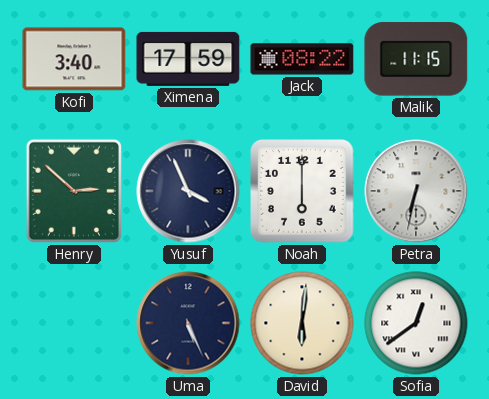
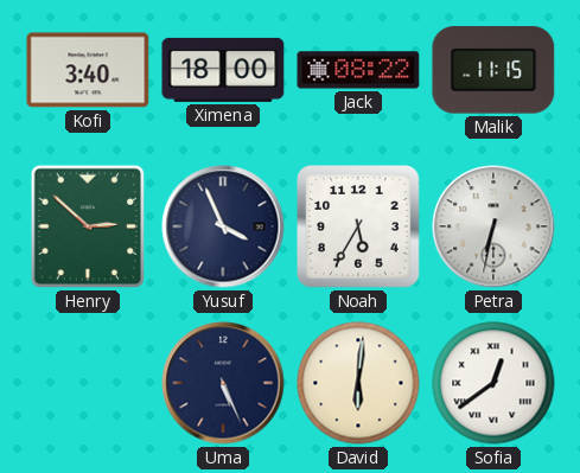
Ximena: 17:59 -> 18:00 (223, 70)
Noah: 6:00 -> 5:35 (359, 228)
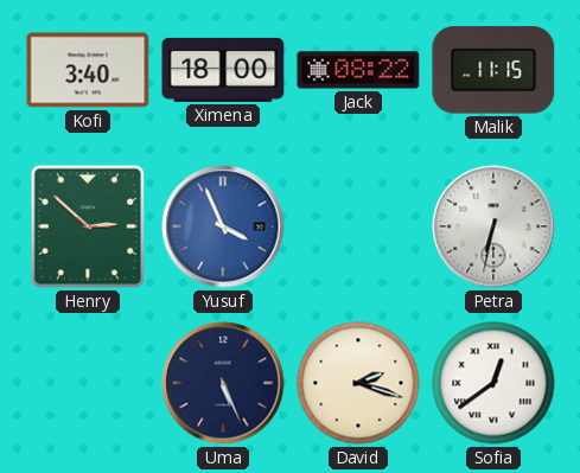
Yusuf dial: navy -> blue (223, 226)
Noah: 5:35 -> none (359, 228)
David: 6:01 -> 2:18 (358, 383)
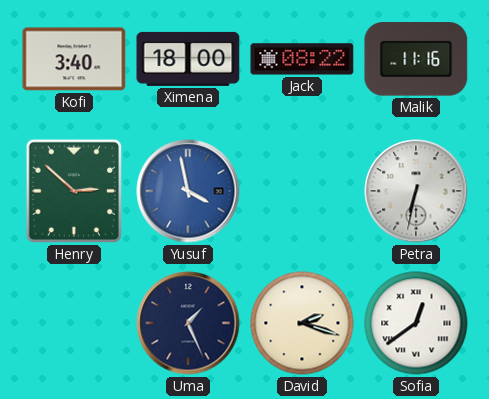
Malik: 11:15 -> 11:16 (416, 59)
Yusuf: 3:56 -> 3:58 (188, 191)
Uma: 5:26 -> 1:26 (188, 323)
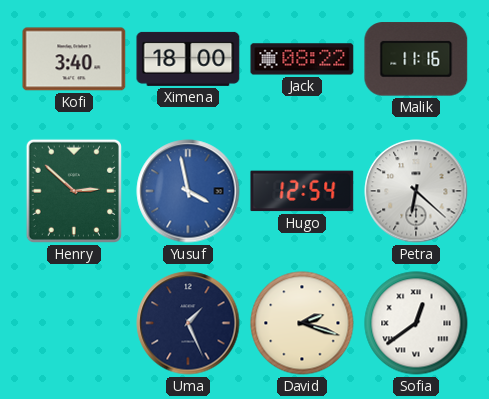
Hugo: none -> 12:54 (302, 191)
Petra: 6:32 -> 6:22 (416, 191)
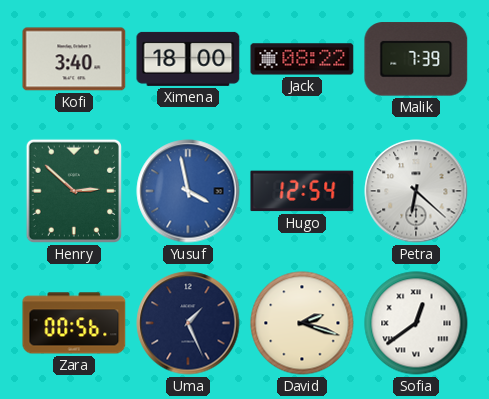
Malik: 11:16 -> 7:39 (416, 59)
Zara: none -> 00:56 (74, 323)
